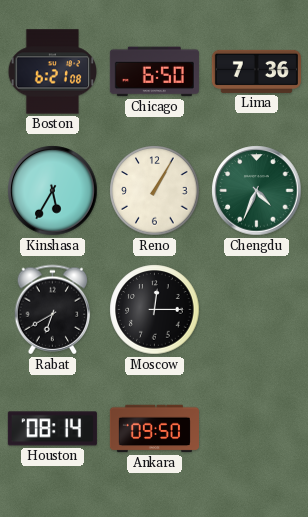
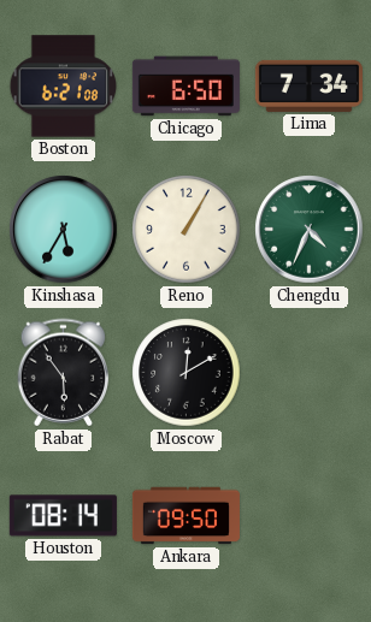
Lima: 7:36 -> 7:34 (308, 85)
Rabat: 6:40 -> 5:54 (64, 373)
Moscow: 12:15 -> 12:10 (187, 373)
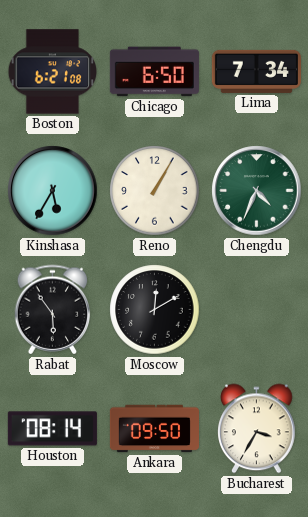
Bucharest: none -> 3:35 (257, 429)
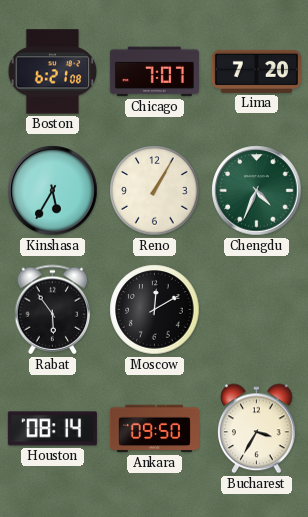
Chicago: 6:50 -> 7:07 (154, 72)
Lima: 7:34 -> 7:20 (256, 71)
